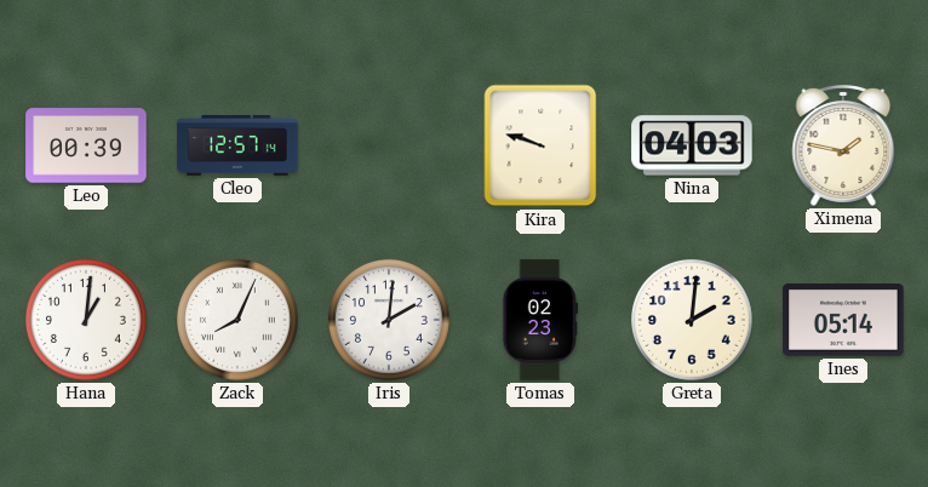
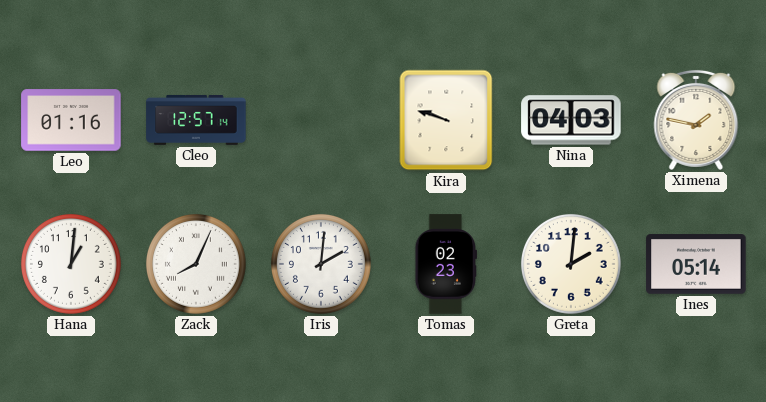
Leo: 00:39 -> 01:16 (71, 120)
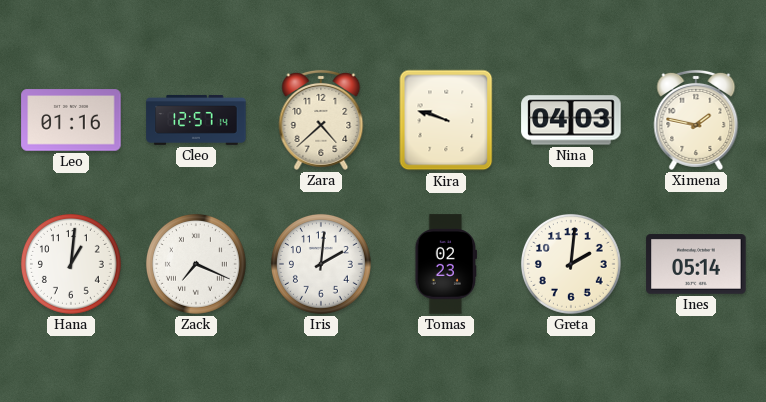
Zara: none -> 4:38 (321, 120)
Zack: 8:04 -> 7:19 (196, 264)
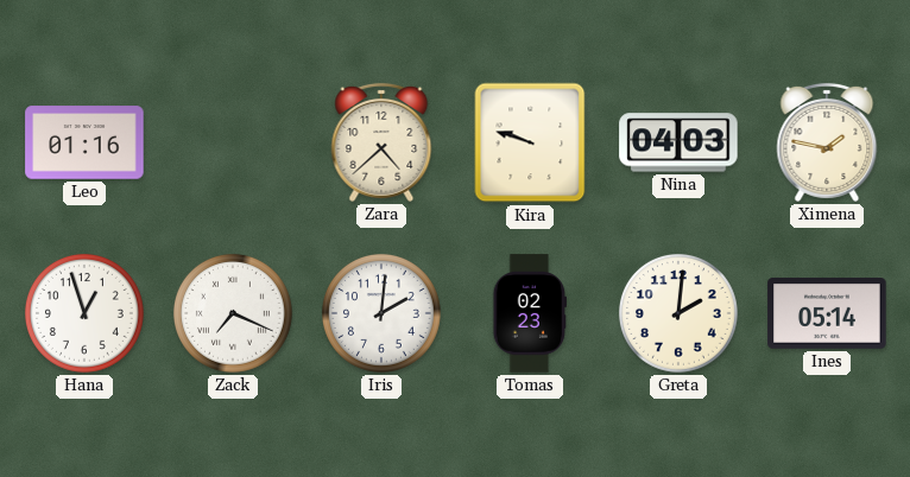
Cleo: 12:57 -> none (196, 120)
Hana: 1:01 -> 12:57 (84, 313)
